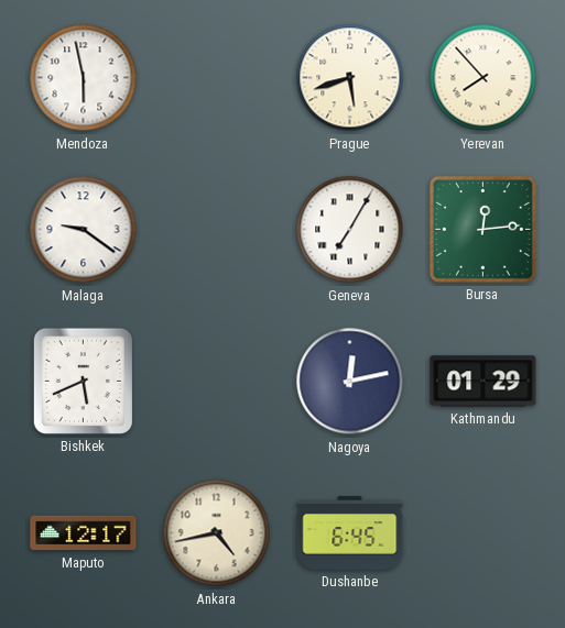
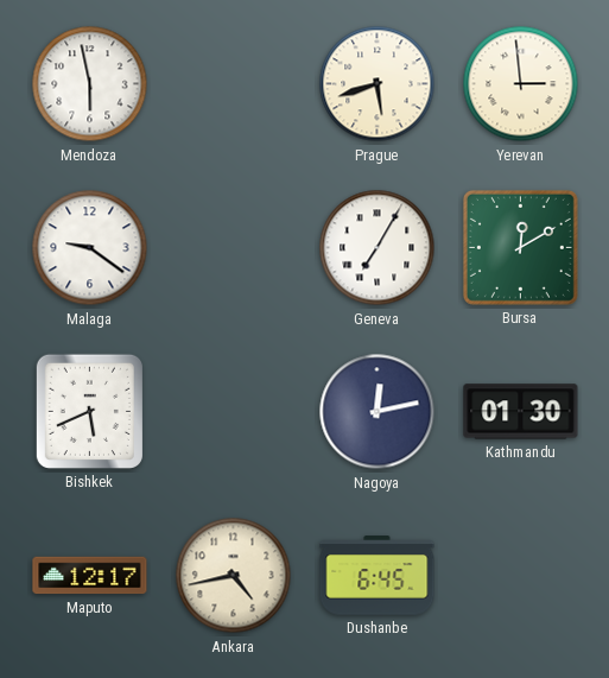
Yerevan: 7:53 -> 2:59 (521, 84)
Bursa: 12:14 -> 12:10 (520, 247)
Kathmandu: 01:29 -> 01:30 (521, 412)
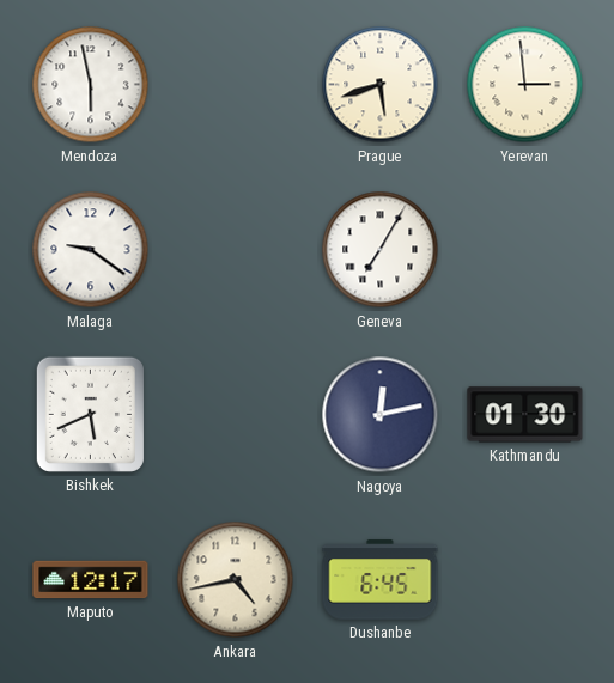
Bursa: 12:10 -> none (520, 247)
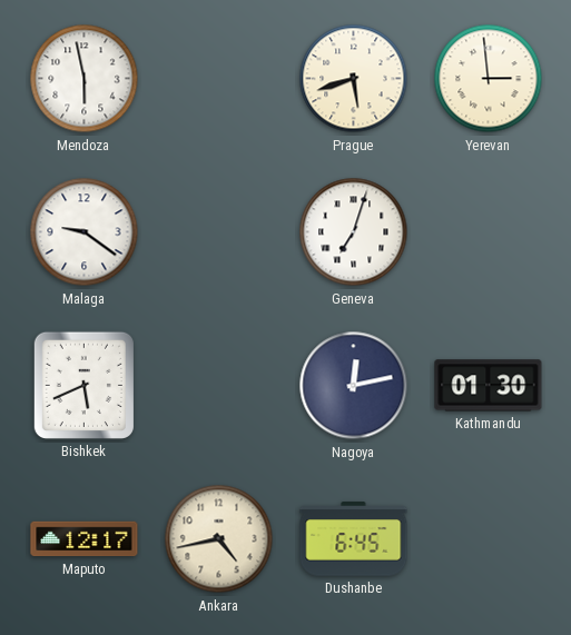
Geneva: 7:05 -> 7:03 (354, 232)
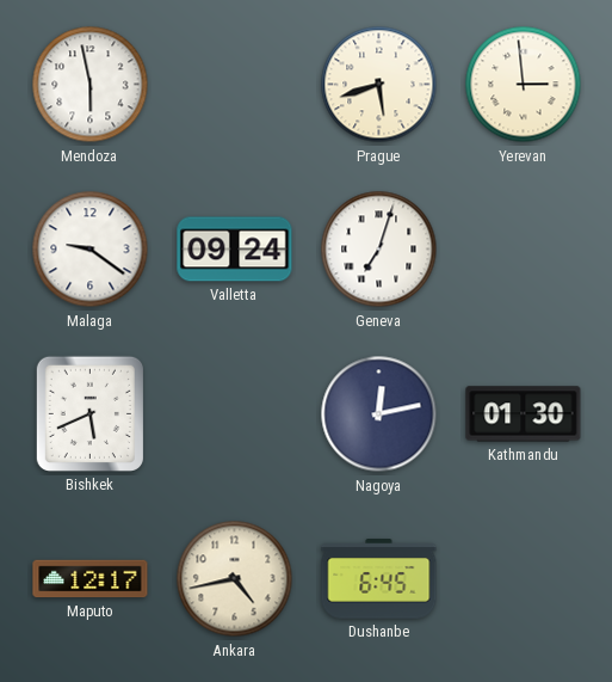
Valletta: none -> 09:24 (235, 250)
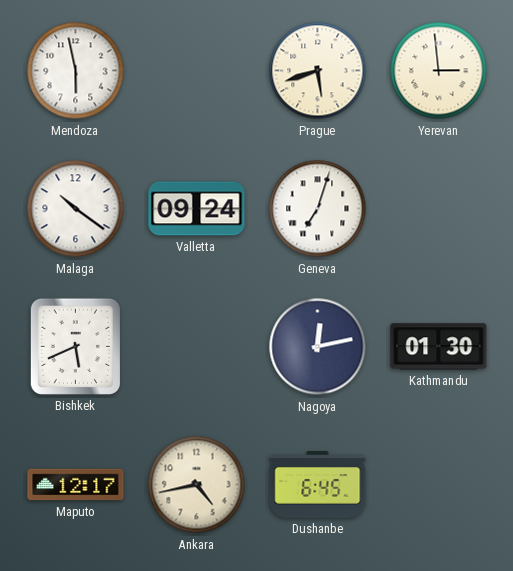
Malaga: 9:21 -> 10:21 (76, 209)
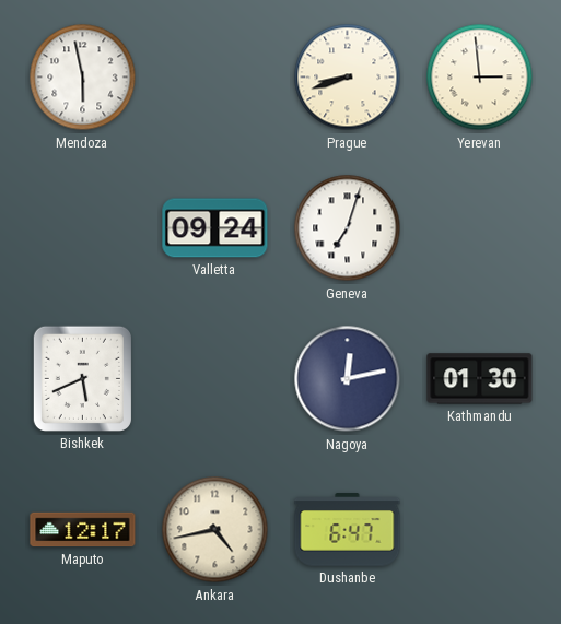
Prague: 5:42 -> 8:42 (348, 78)
Malaga: 10:21 -> none (76, 209)
Dushanbe: 6:45 -> 6:47 (348, 530)
